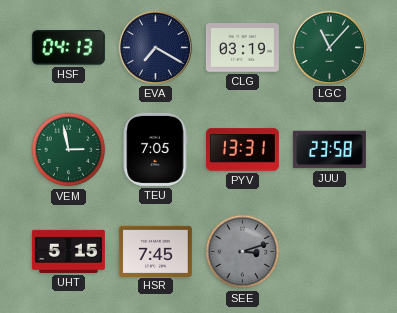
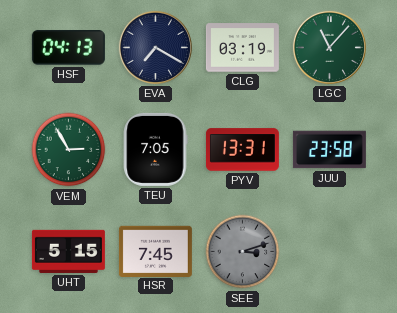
VEM: 2:58 -> 2:55 (69, 150)
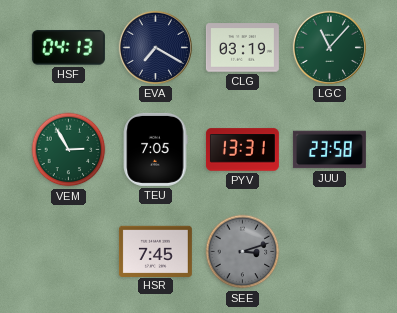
UHT: 5:15 -> none (68, 251)
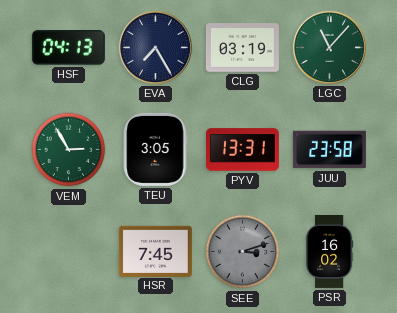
EVA: 7:20 -> 7:25 (155, 47)
TEU: 7:05 -> 3:05 (156, 149)
PSR: none -> 16:02 (329, 251)
